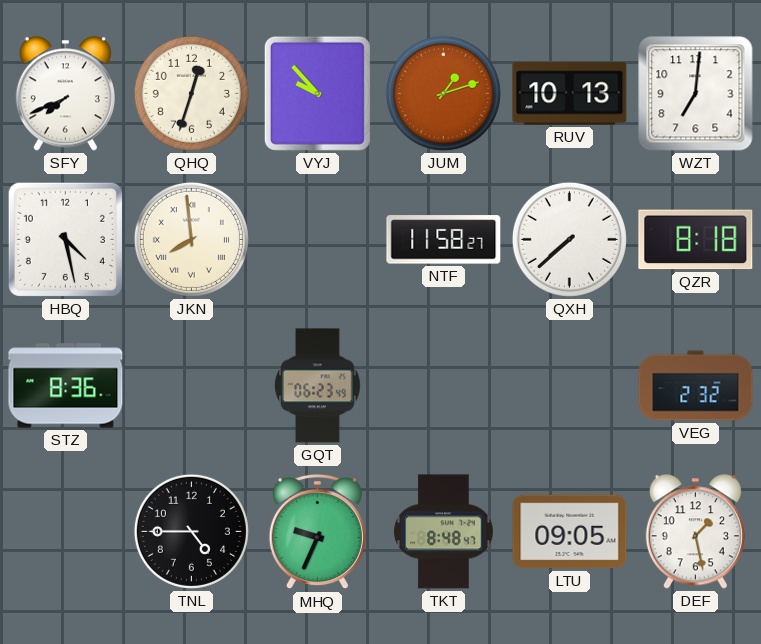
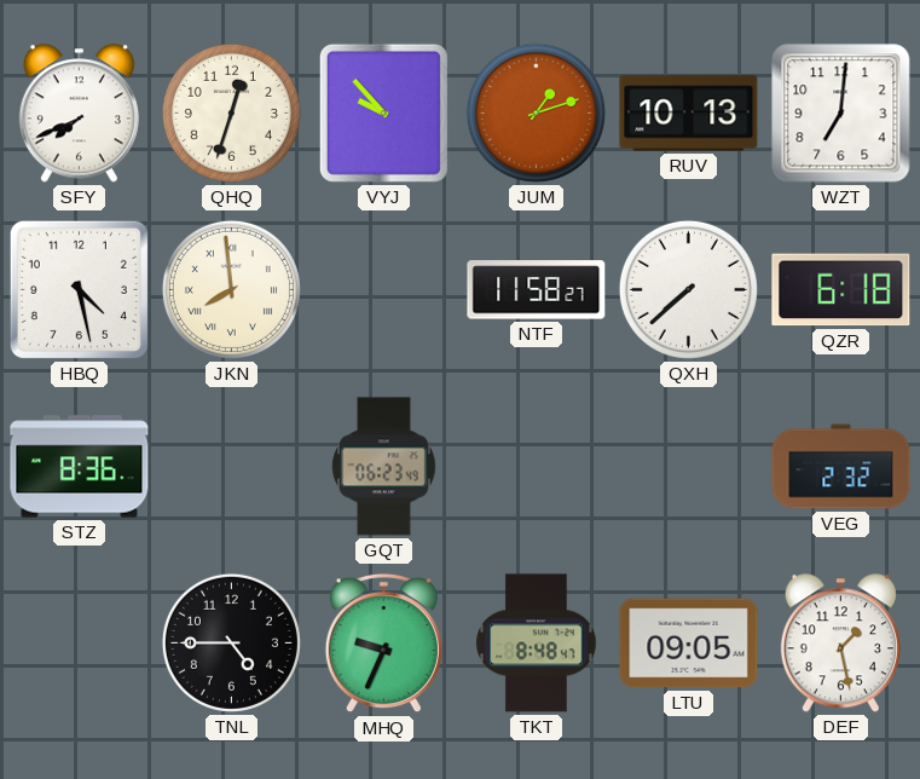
QZR: 8:18 -> 6:18 (841, 290)
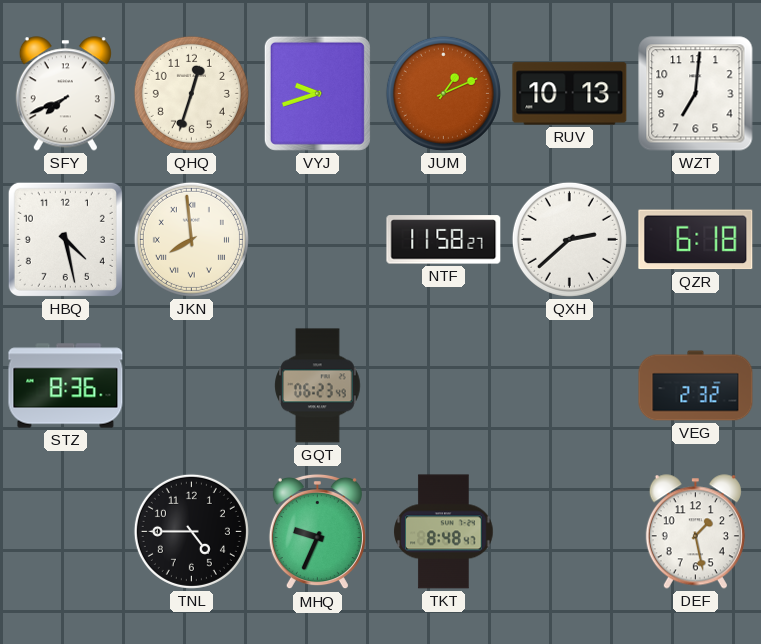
VYJ: 9:53 -> 9:42 (317, 93)
JUM: 1:12 -> 1:11 (443, 93)
QXH: 7:38 -> 2:38 (569, 239)
LTU: 09:05 -> none (689, 644)
